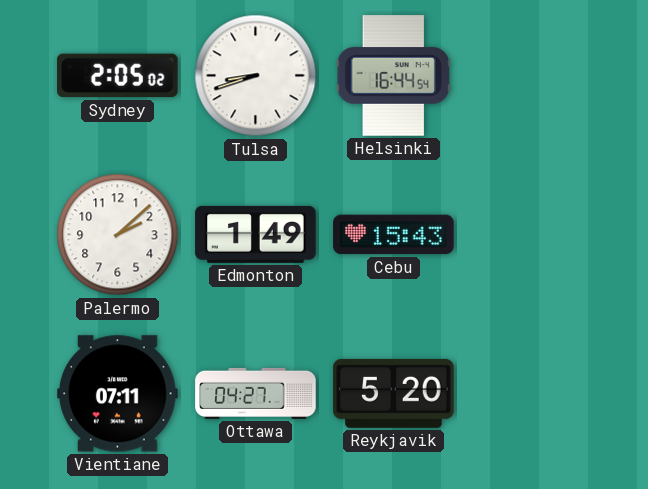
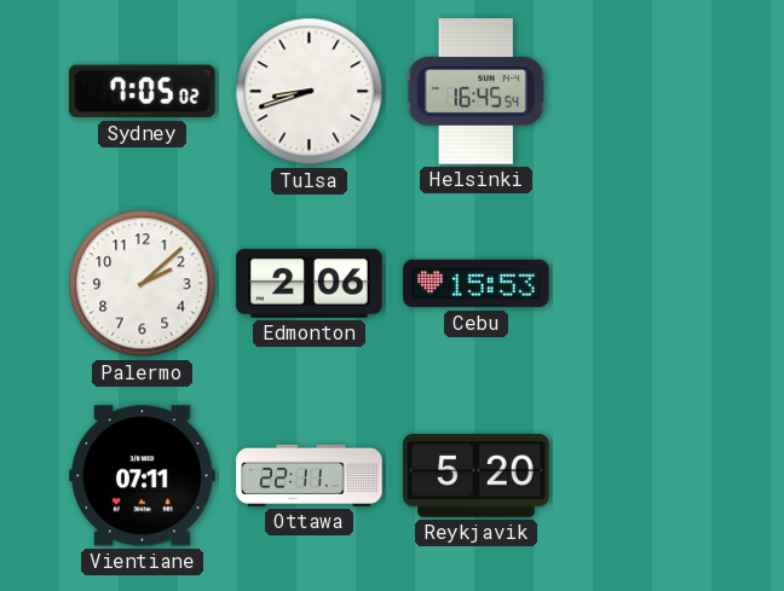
Sydney: 2:05 -> 7:05 (143, 92)
Helsinki: 16:44 -> 16:45 (475, 92)
Edmonton: 1:49 -> 2:06 (310, 283)
Cebu: 15:43 -> 15:53 (477, 284)
Ottawa: 04:27 -> 22:11 (310, 475)
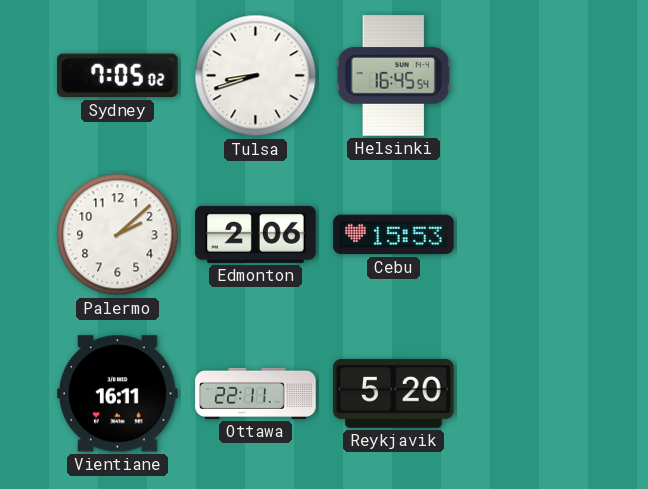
Vientiane: 07:11 -> 16:11 (118, 394)
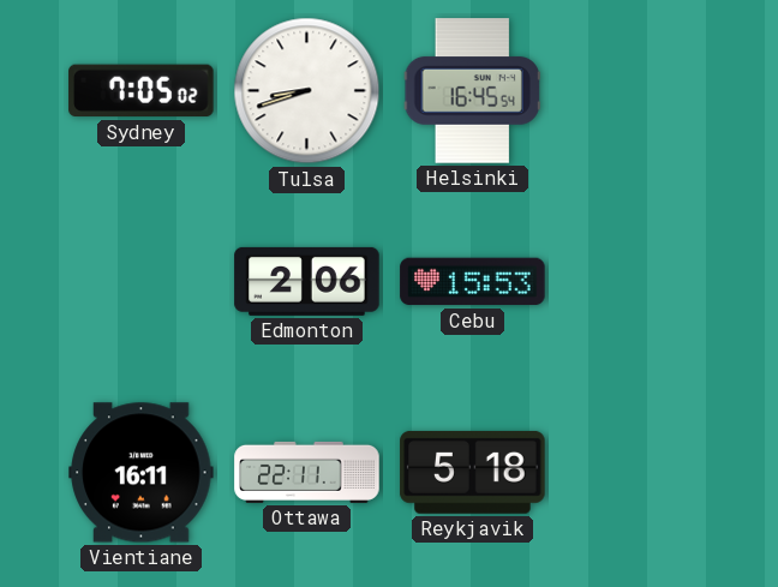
Palermo: 2:08 -> none (118, 235)
Reykjavik: 5:20 -> 5:18 (473, 472)
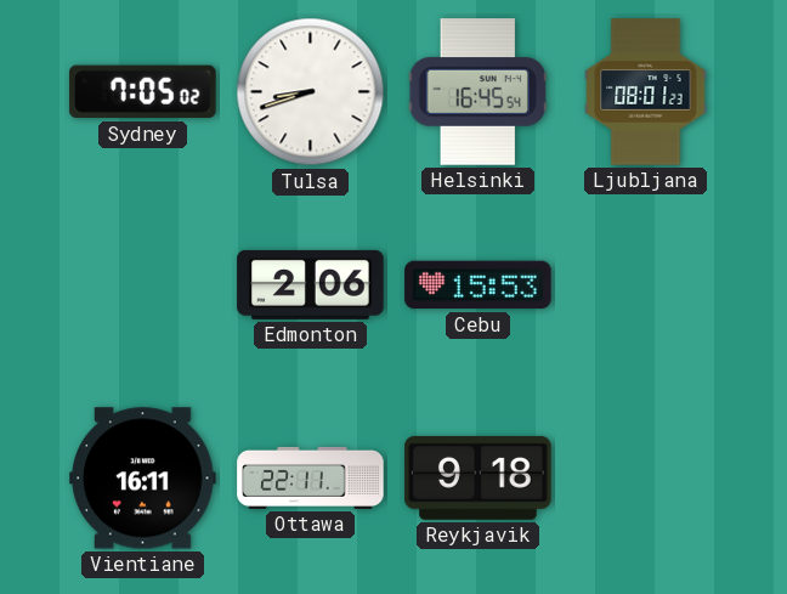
Ljubljana: none -> 08:01 (646, 92)
Reykjavik: 5:18 -> 9:18 (479, 477)
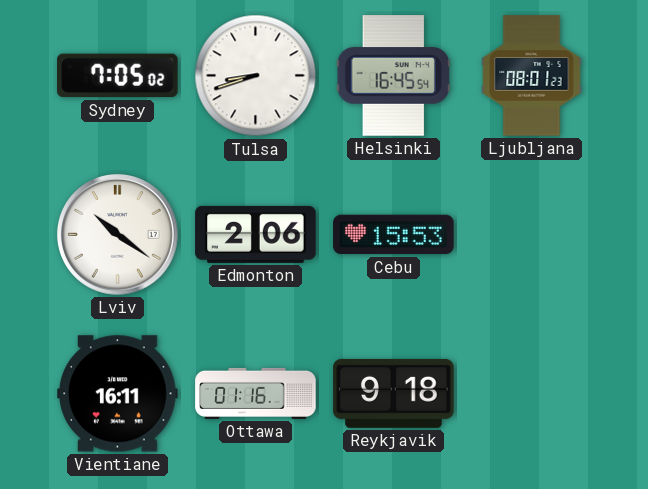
Lviv: none -> 10:21 (117, 234)
Ottawa: 22:11 -> 01:16 (256, 393)
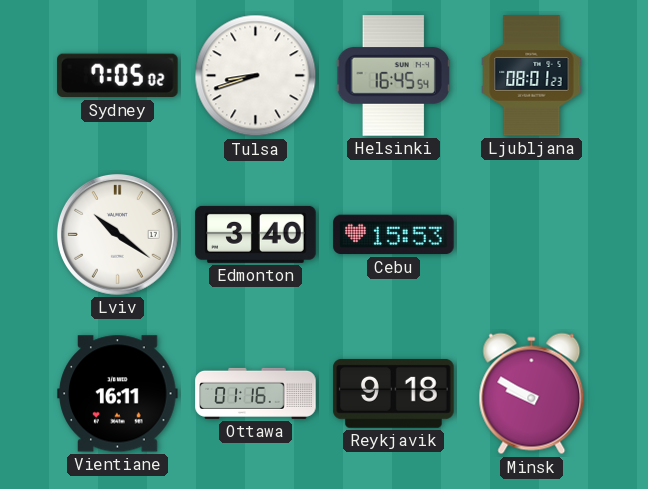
Edmonton: 2:06 -> 3:40 (256, 234)
Minsk: none -> 9:50 (532, 394)
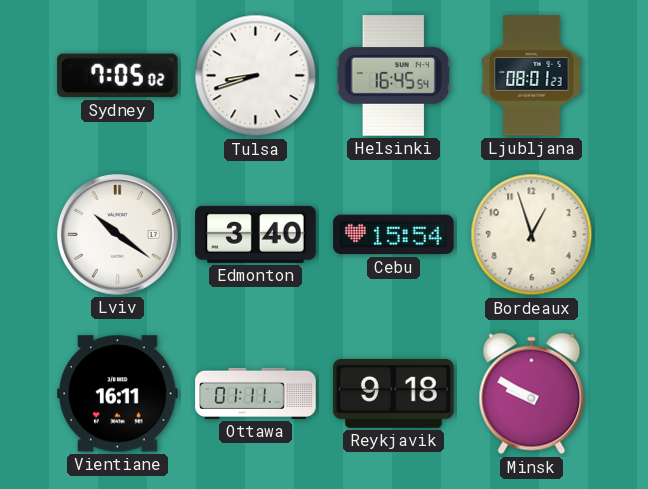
Cebu: 15:53 -> 15:54 (394, 235)
Bordeaux: none -> 12:57 (532, 235)
Ottawa: 01:16 -> 01:11 (256, 393)
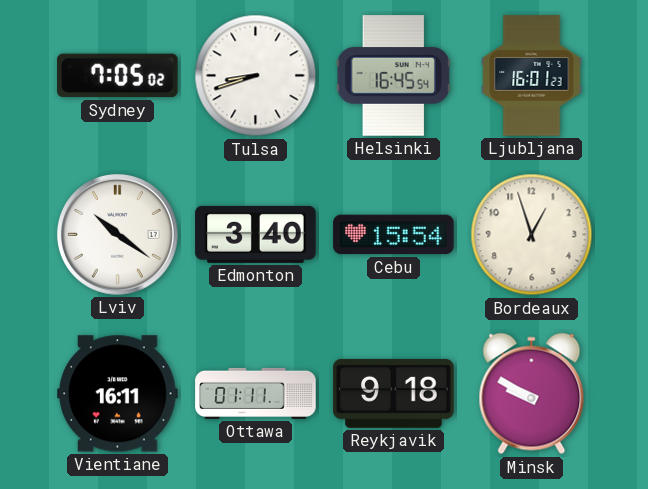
Ljubljana: 08:01 -> 16:01 (532, 76)
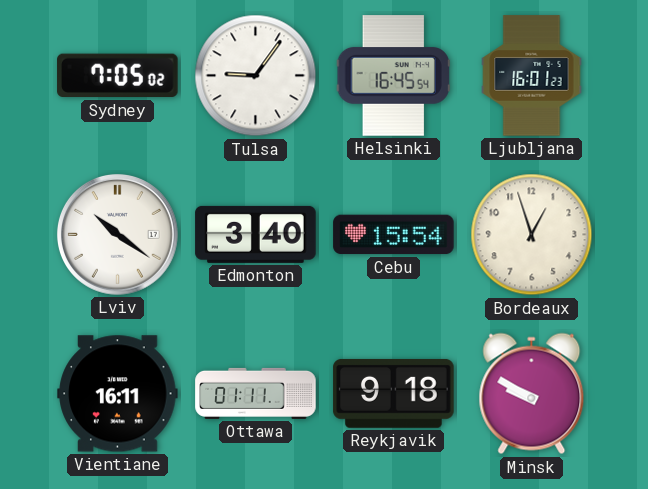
Tulsa: 8:42 -> 9:06 (256, 76)
